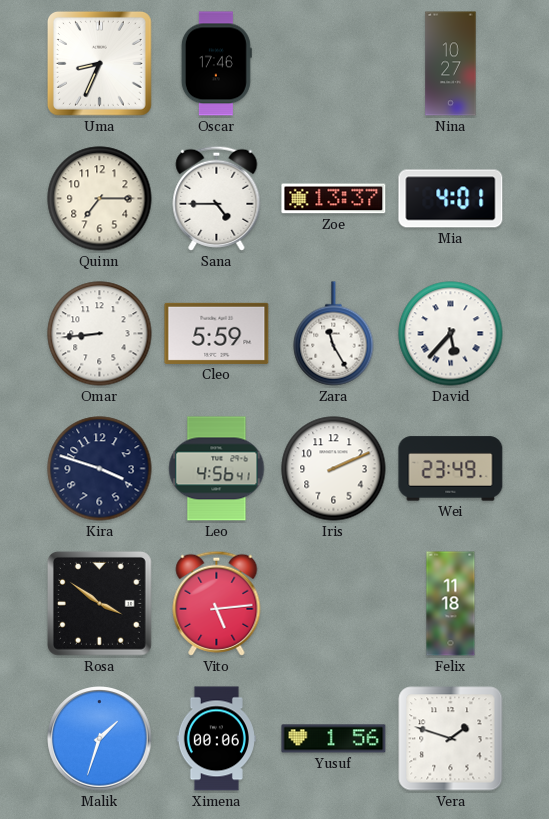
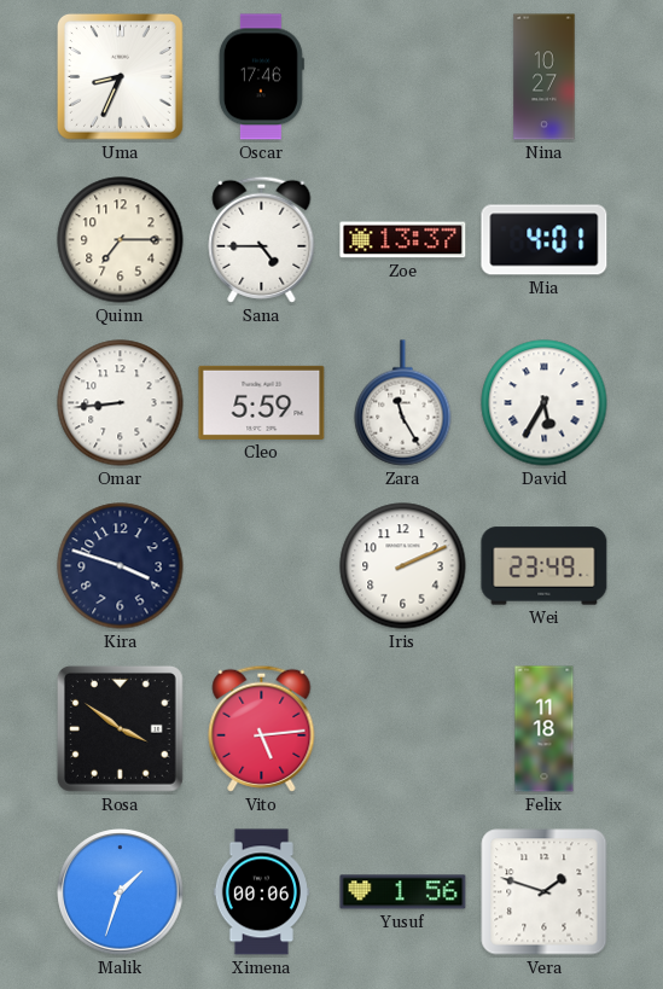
David: 5:37 -> 5:35 (545, 403)
Leo: 4:56 -> none (217, 469)
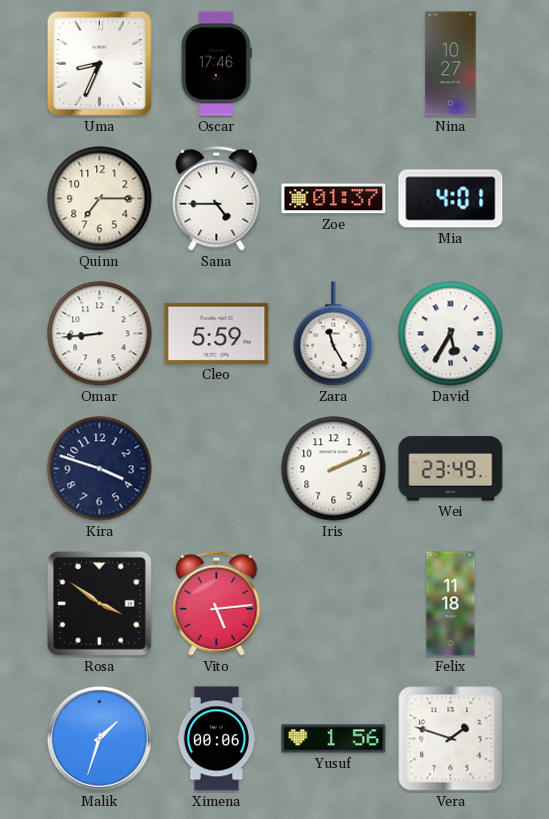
Zoe: 13:37 -> 01:37 (334, 199)
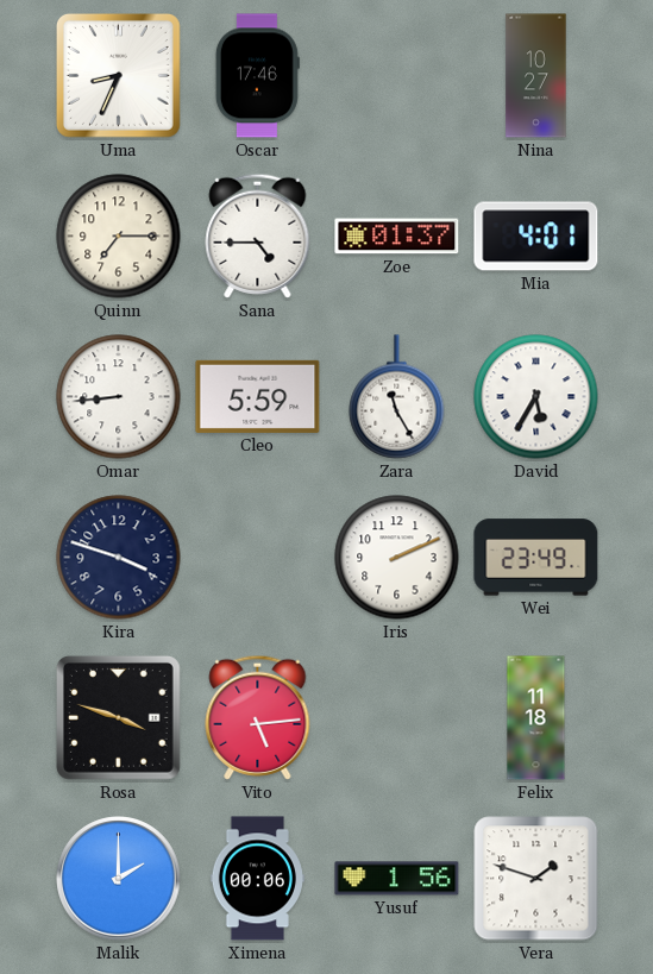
Rosa: 3:51 -> 3:48 (118, 717)
Malik: 1:33 -> 2:00 (119, 879)
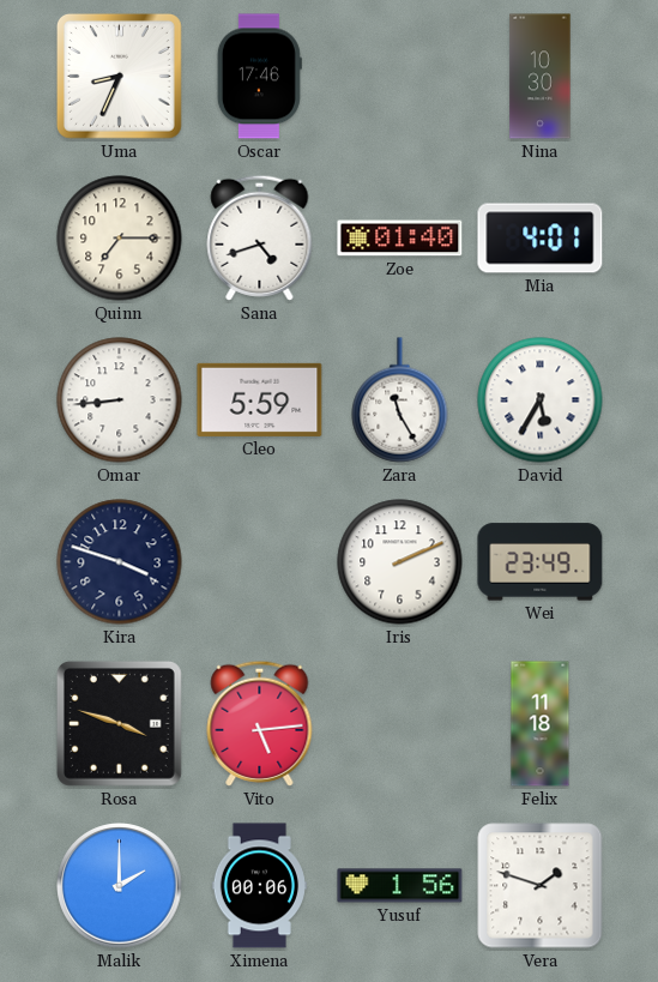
Nina: 10:27 -> 10:30 (541, 77)
Sana: 4:45 -> 4:42 (260, 237)
Zoe: 01:37 -> 01:40 (400, 239)
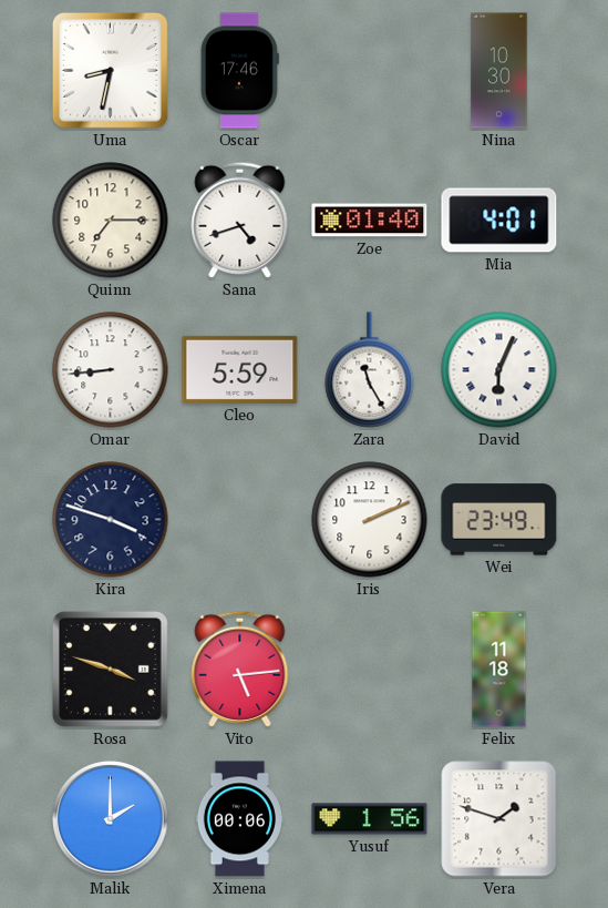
Uma: 8:34 -> 8:32 (110, 70)
David: 5:35 -> 6:04 (499, 370)
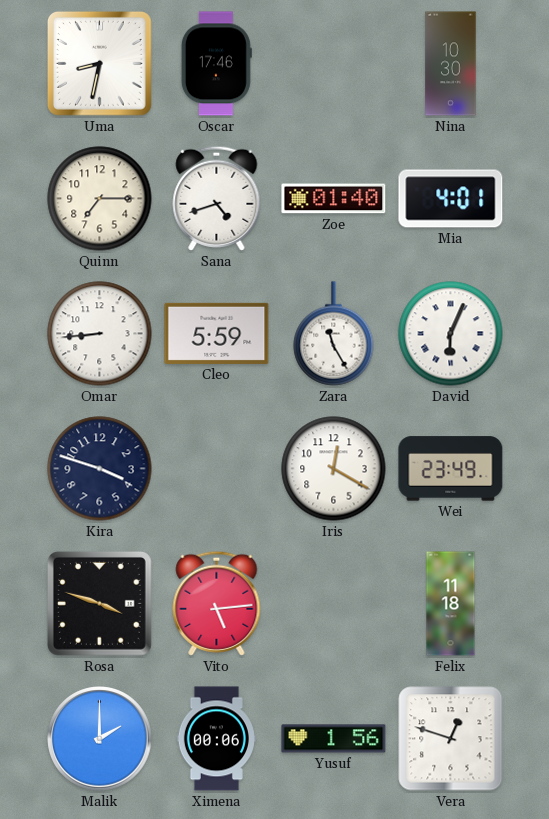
Iris: 2:11 -> 12:20 (334, 469)
Vera: 1:48 -> 12:48 (451, 739)
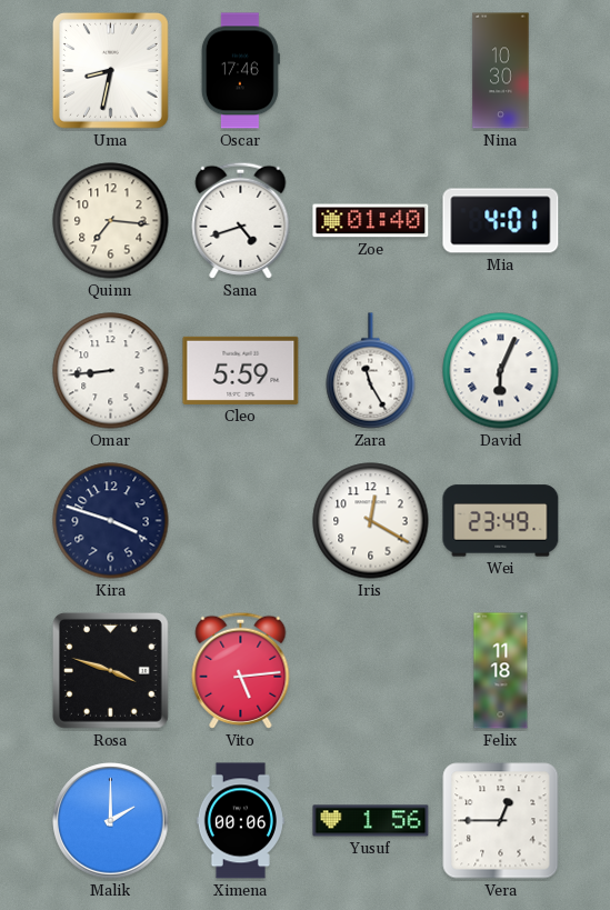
Quinn: 7:15 -> 7:16 (111, 221)
Vera: 12:48 -> 12:45 (501, 821)
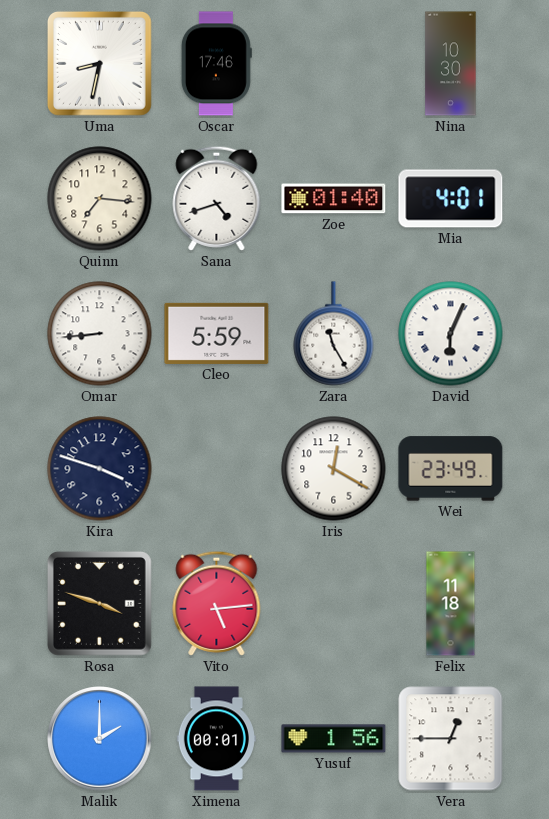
Ximena: 00:06 -> 00:01 (216, 739)
